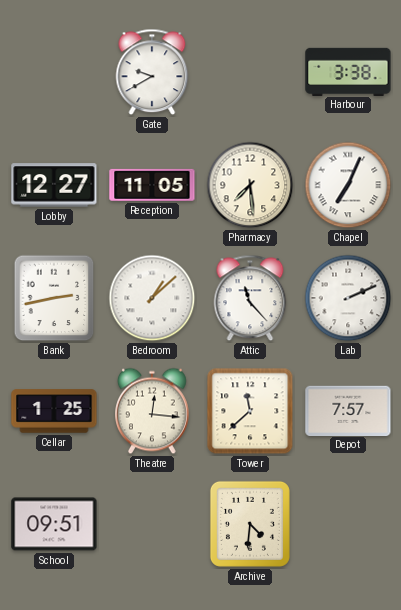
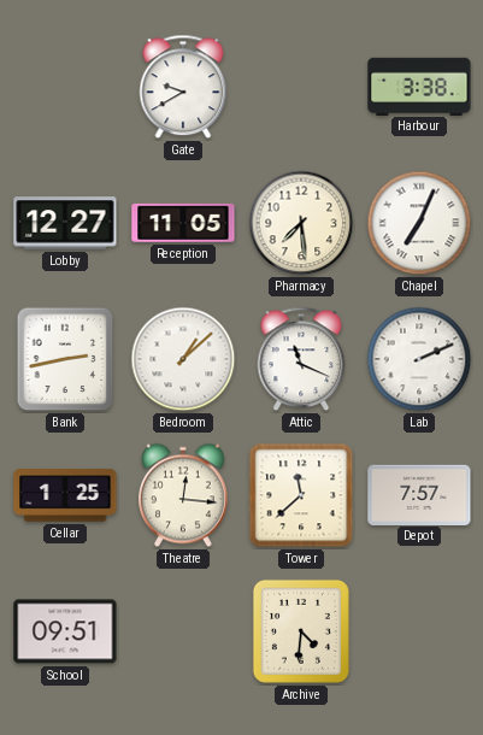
Attic: 11:23 -> 11:19 (301, 359)
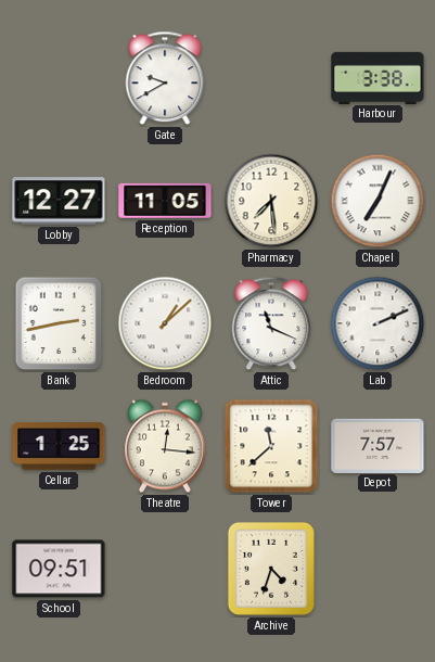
Archive: 4:31 -> 4:33 (271, 569)
